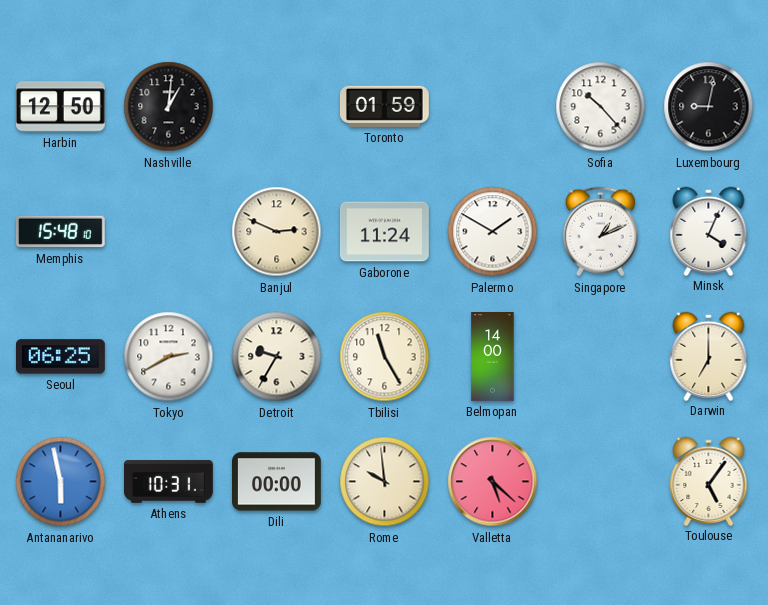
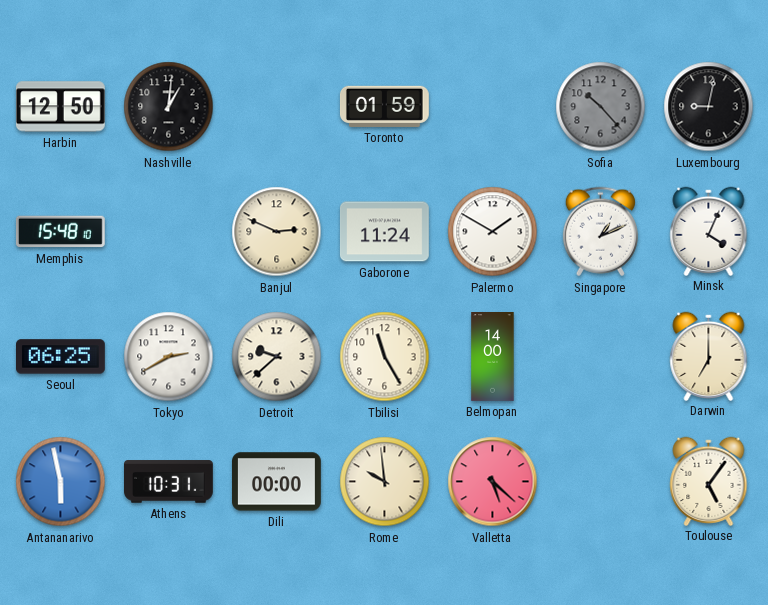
Sofia dial: white -> grey (601, 107)
Detroit: 9:35 -> 9:38 (277, 357)
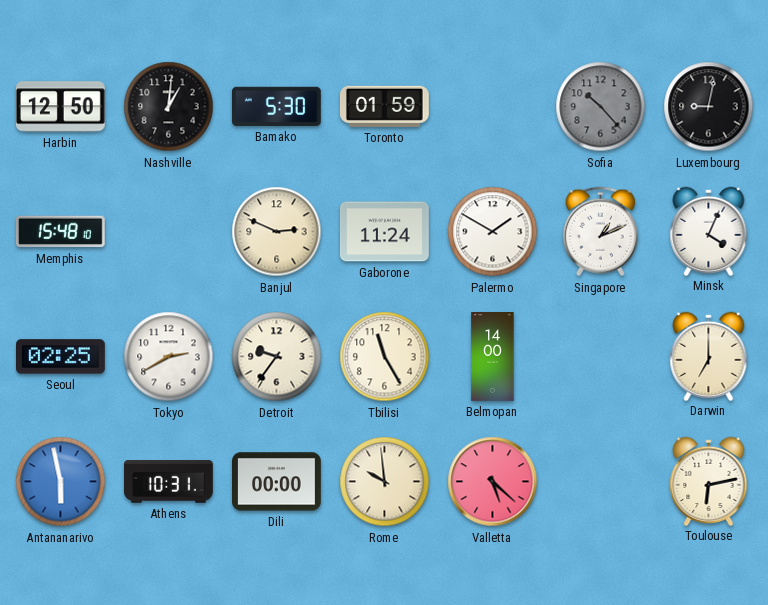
Bamako: none -> 5:30 (276, 106)
Seoul: 06:25 -> 02:25 (61, 357)
Detroit: 9:38 -> 9:36 (277, 357)
Toulouse: 5:06 -> 6:13 (709, 481)
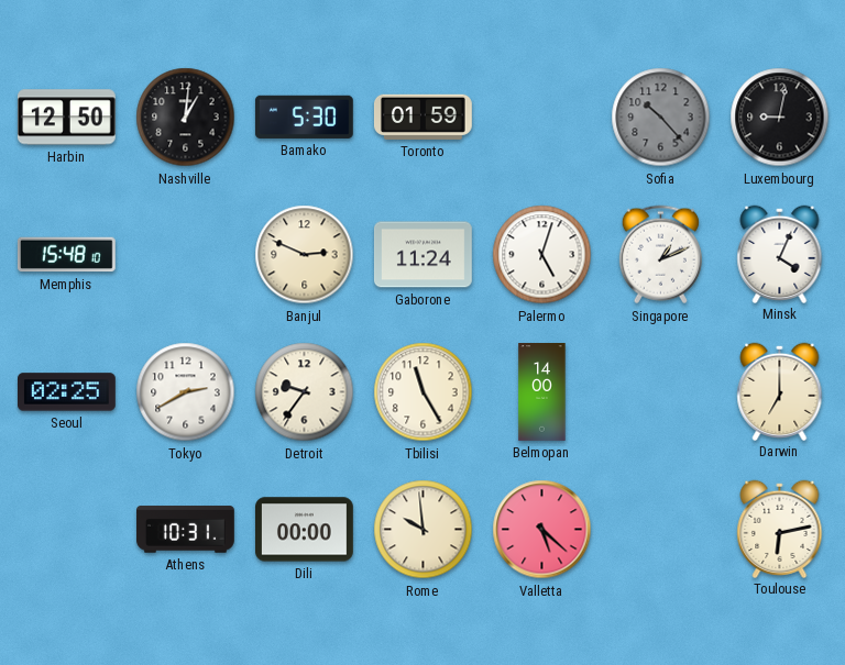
Palermo: 1:50 -> 5:03 (542, 255)
Antananarivo: 5:58 -> none (61, 482)
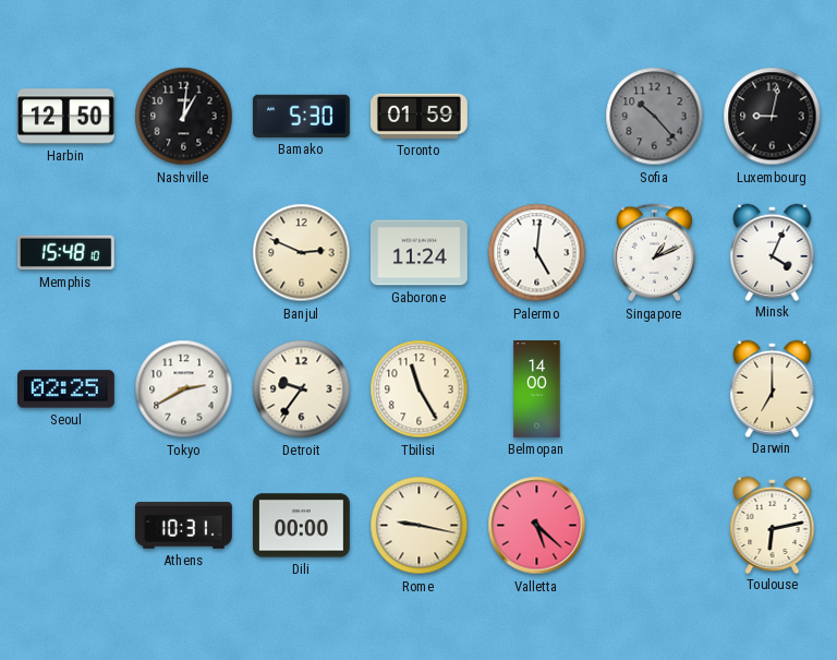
Palermo: 5:03 -> 5:01 (537, 253)
Rome: 9:59 -> 9:17 (420, 526)
